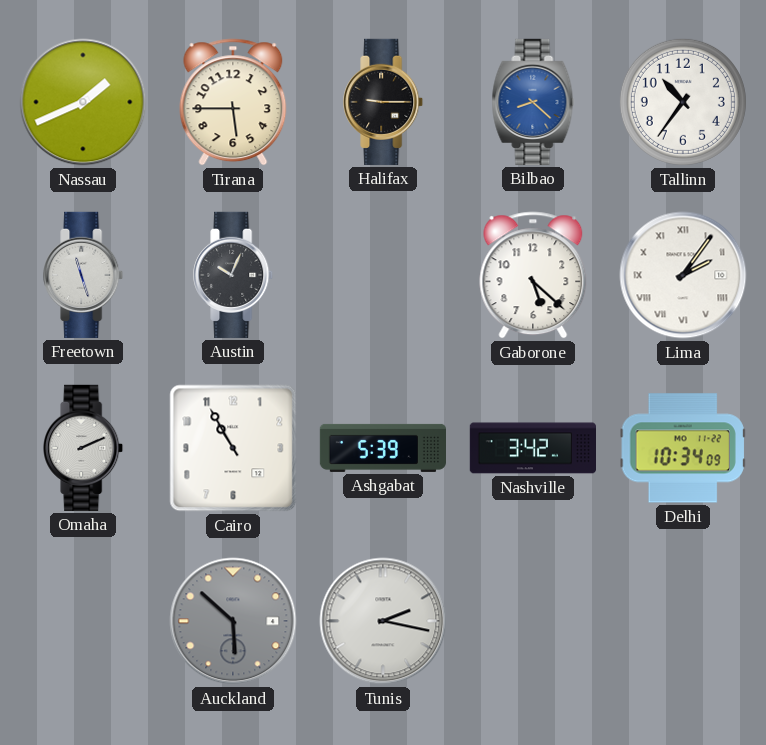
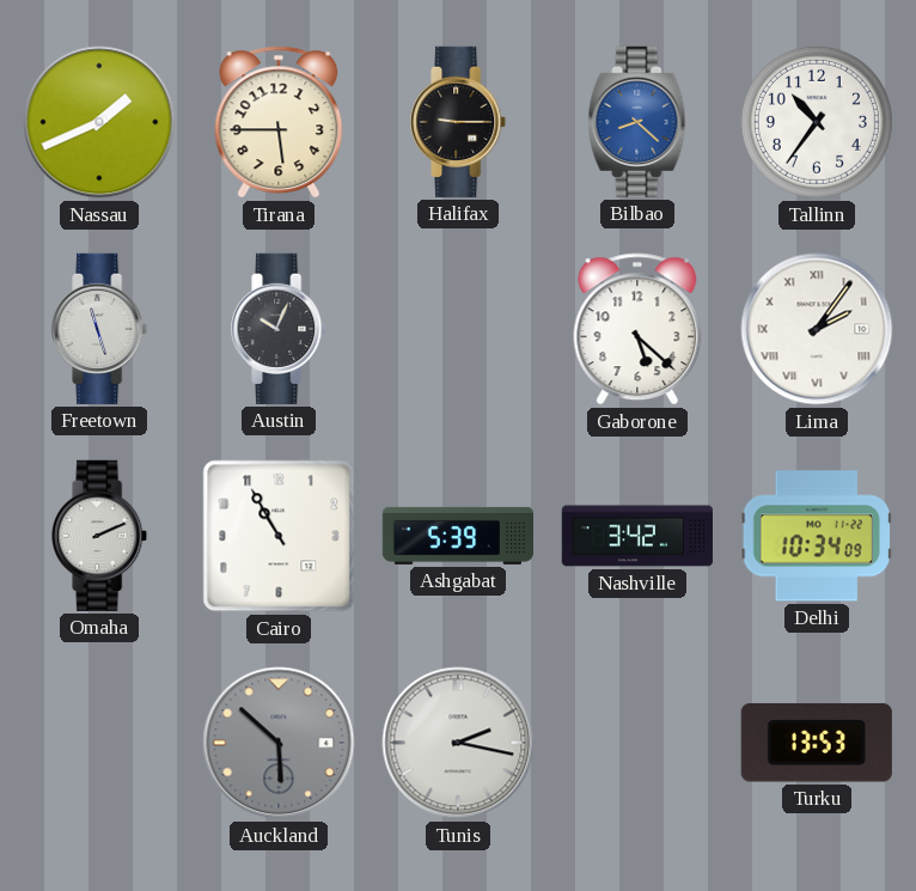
Turku: none -> 13:53 (817, 743)
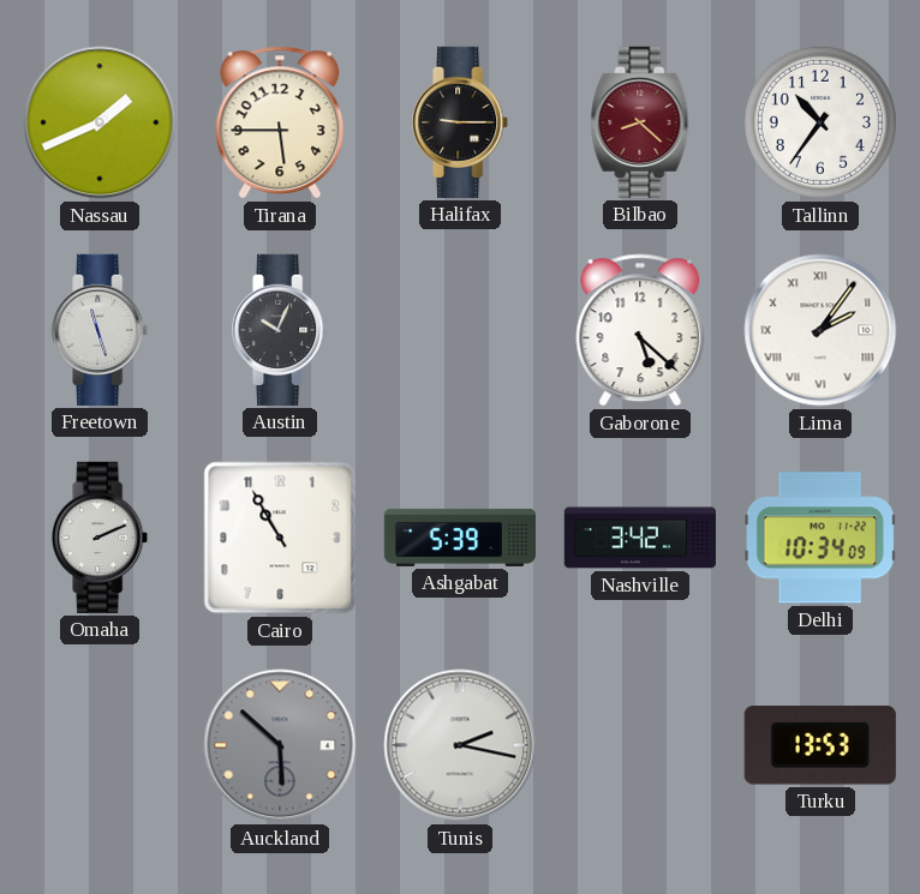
Bilbao dial: blue -> burgundy (640, 122)
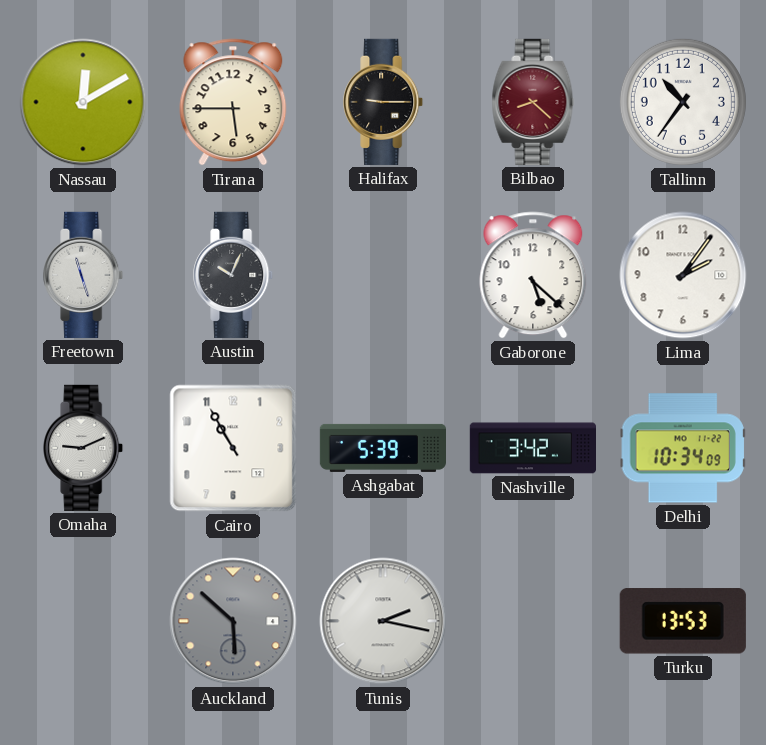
Nassau: 1:41 -> 12:10 (83, 102)
Lima numerals: Roman -> Arabic (683, 275)
Omaha: 2:11 -> 9:11 (84, 448)
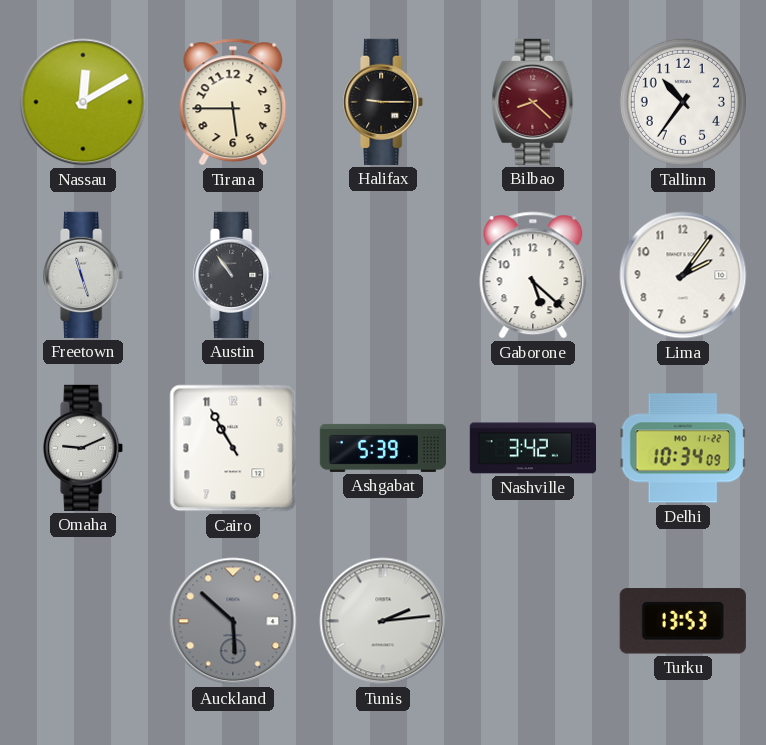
Austin: 10:04 -> 10:54 (234, 275)
Tunis: 2:17 -> 2:14 (383, 621)
